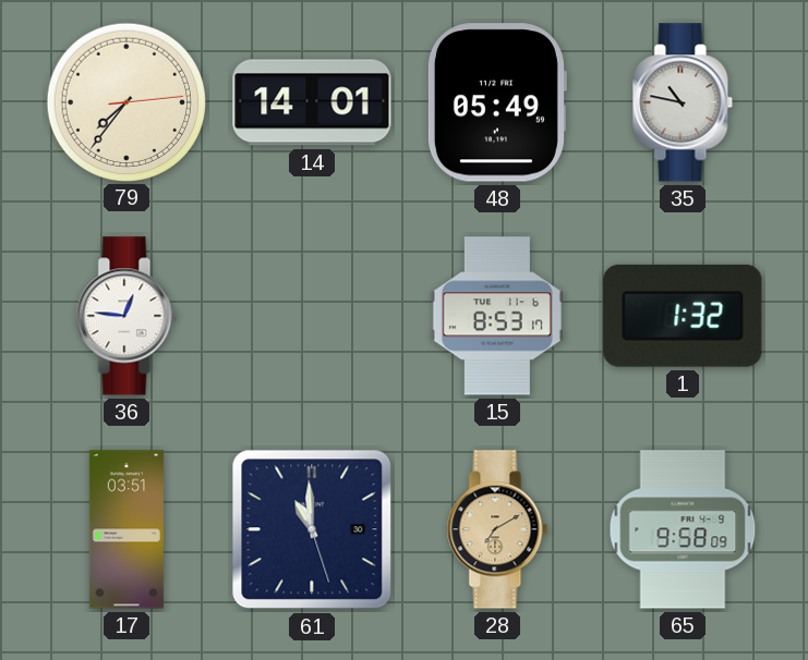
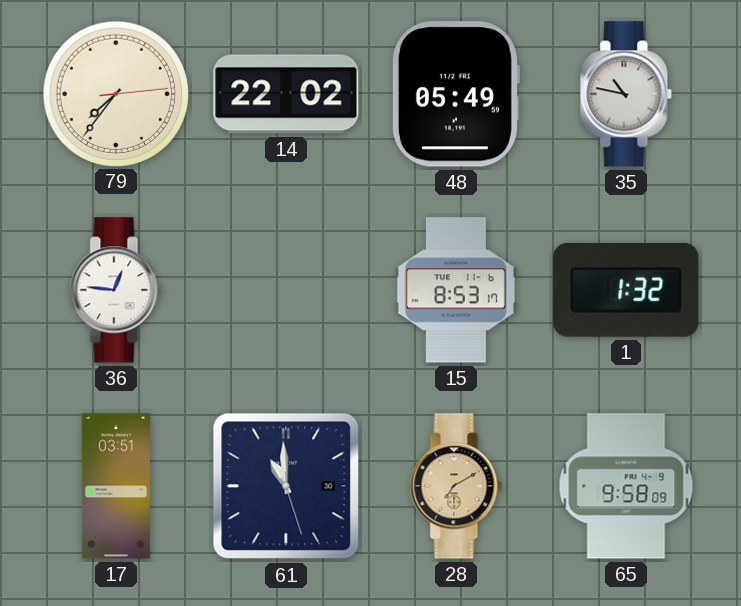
14: 14:01 -> 22:02 (286, 94)
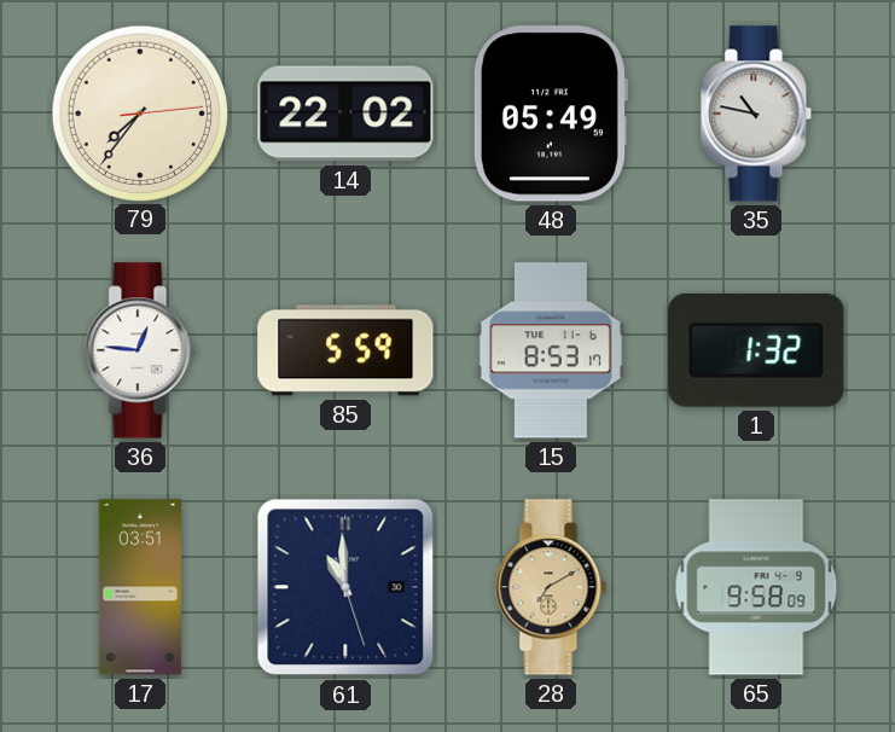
85: none -> 5:59 (345, 350)
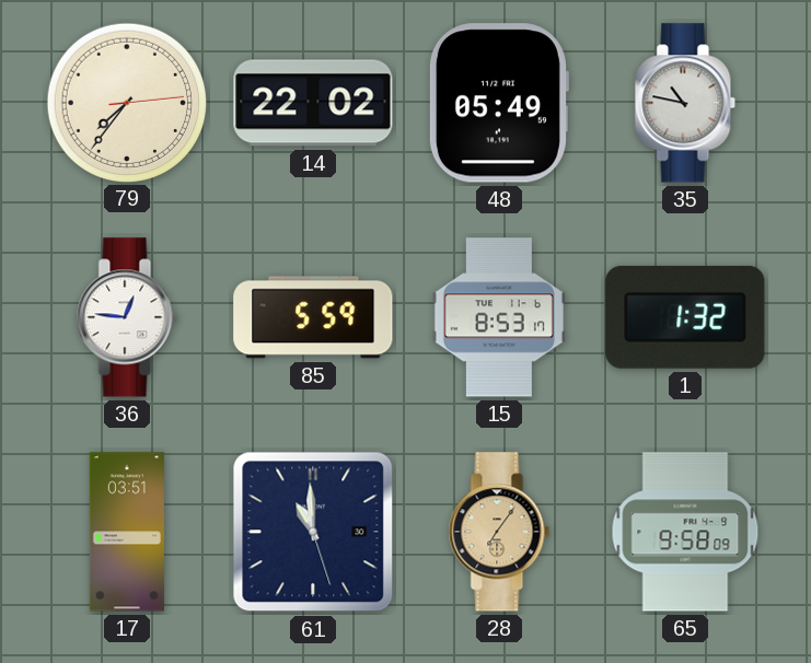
28: 7:10 -> 7:06 (499, 532)
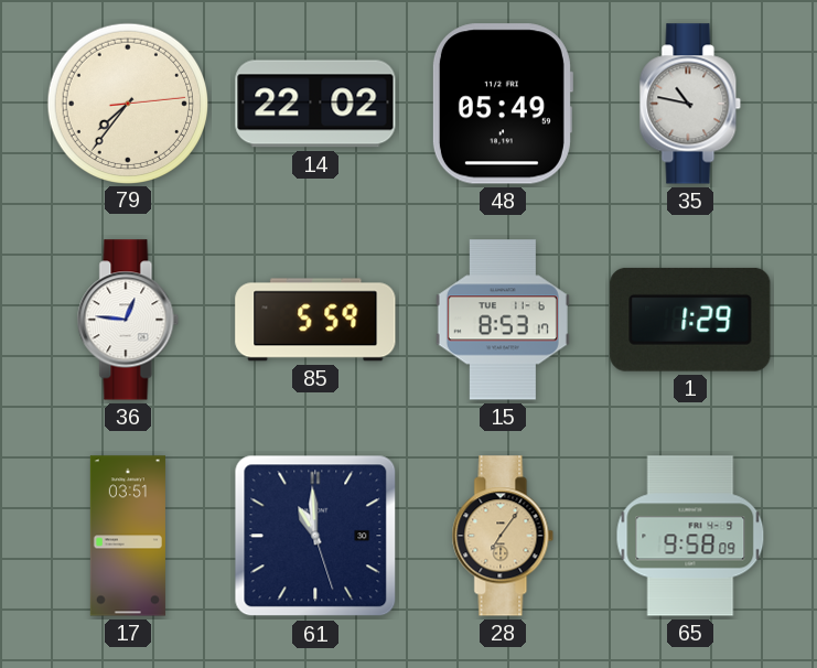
1: 1:32 -> 1:29 (690, 320)
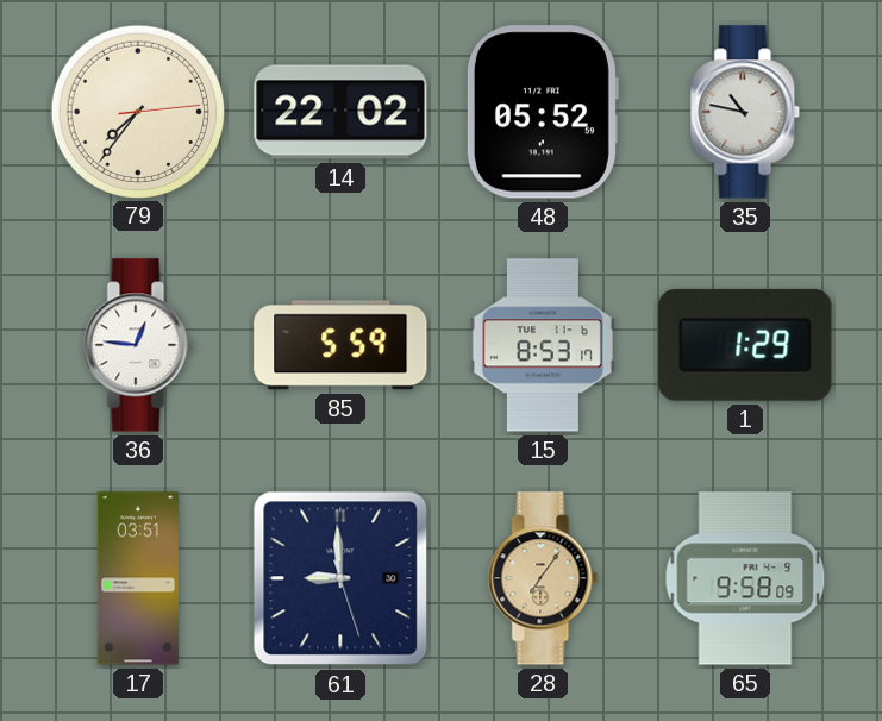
48: 05:49 -> 05:52 (542, 112)
61: 10:59 -> 8:59 (340, 578)
